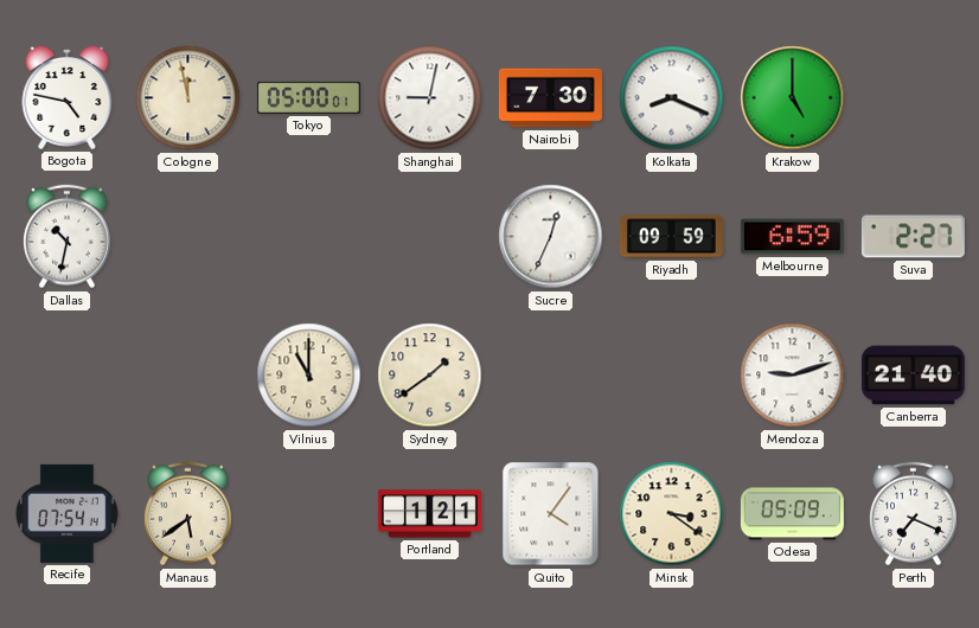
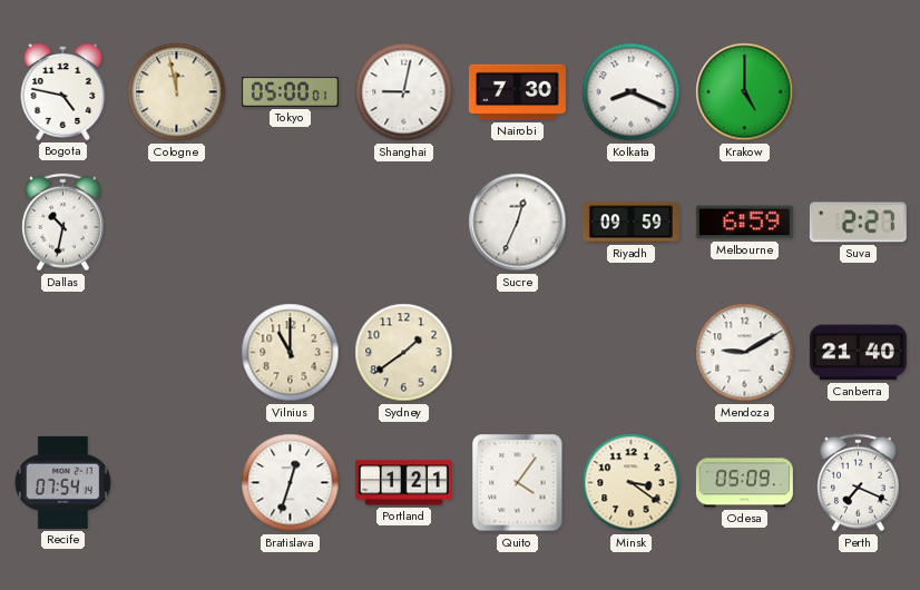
Mendoza: 9:12 -> 9:10 (745, 353)
Manaus: 5:39 -> none (188, 514)
Bratislava: none -> 12:33 (291, 483)
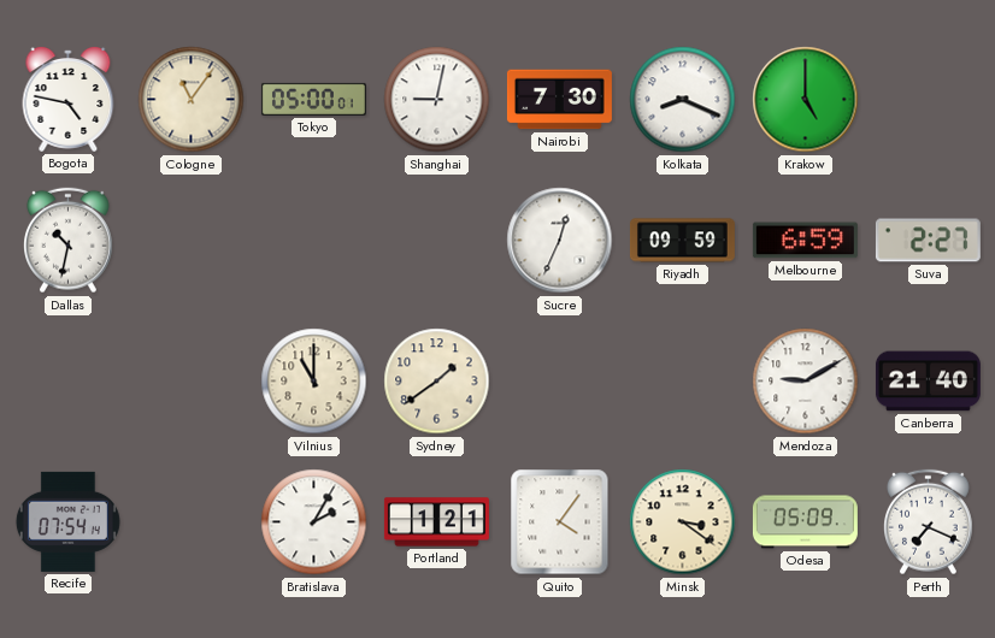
Cologne: 11:58 -> 11:06 (192, 100)
Bratislava: 12:33 -> 2:05 (314, 522)
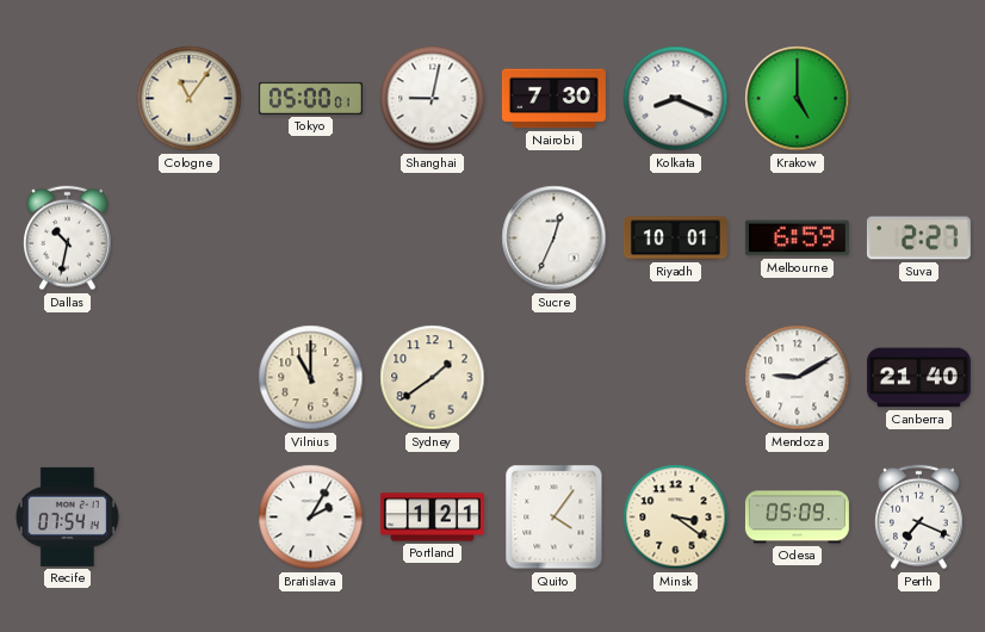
Bogota: 4:47 -> none (69, 100)
Riyadh: 09:59 -> 10:01 (675, 238)
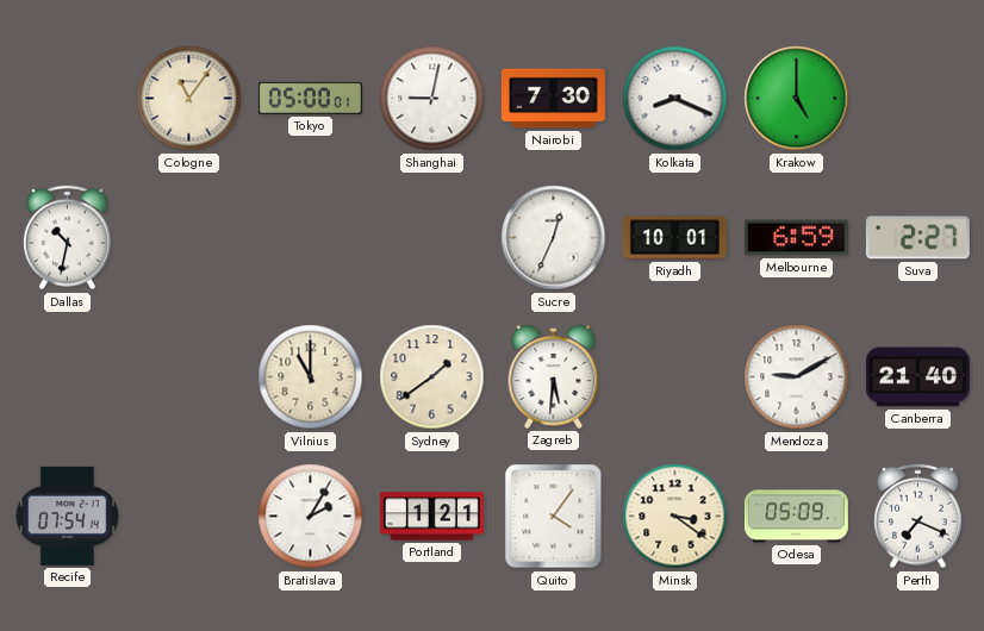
Zagreb: none -> 5:31 (554, 377)
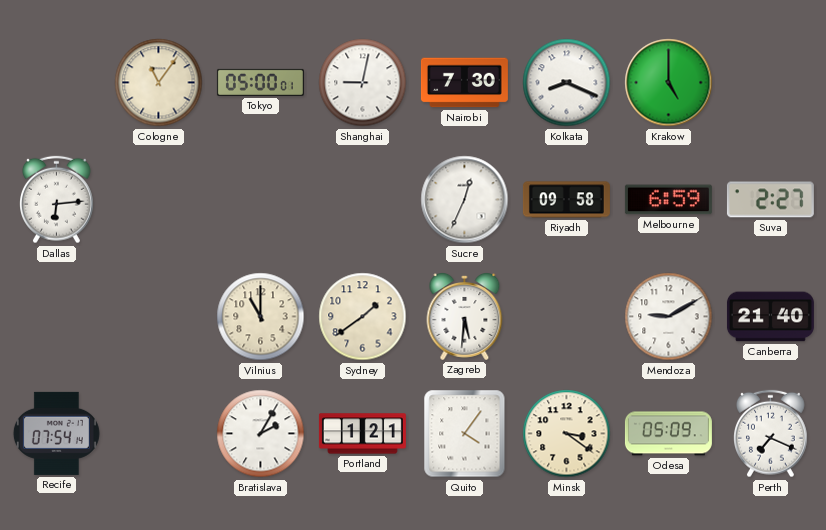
Dallas: 10:32 -> 6:14 (57, 200)
Riyadh: 10:01 -> 09:58 (566, 200)
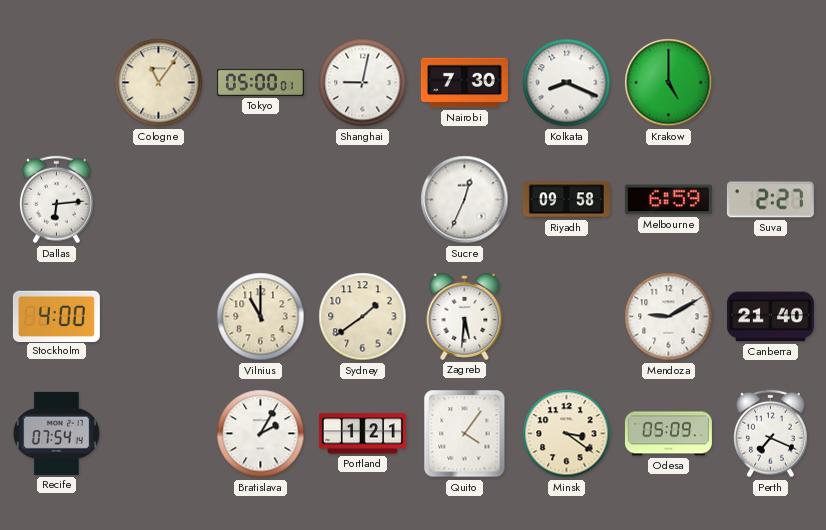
Stockholm: none -> 4:00 (56, 316)
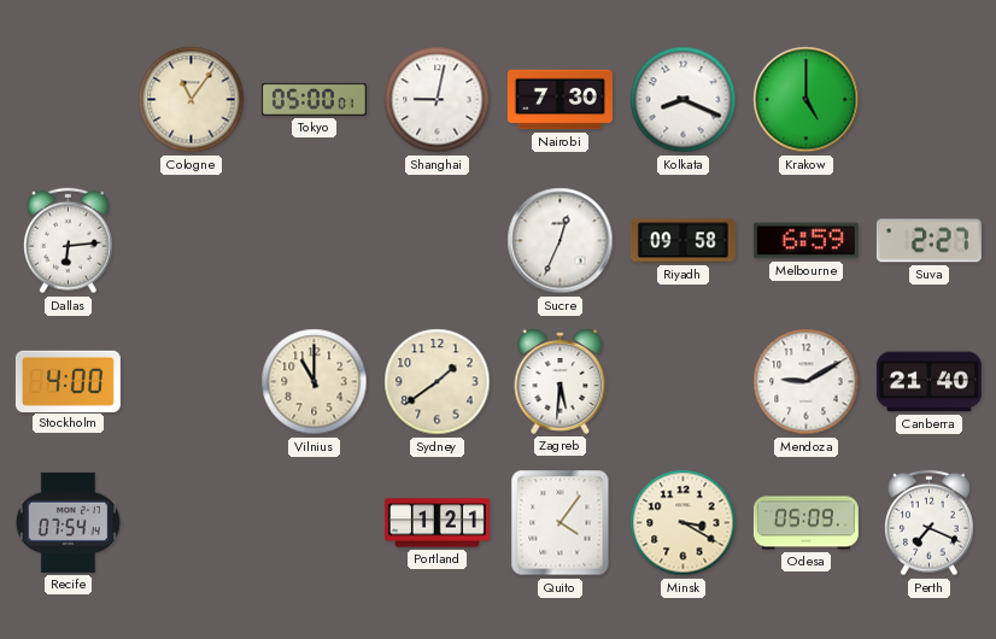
Bratislava: 2:05 -> none (261, 434)
Minsk: 3:21 -> 3:20 (684, 523)
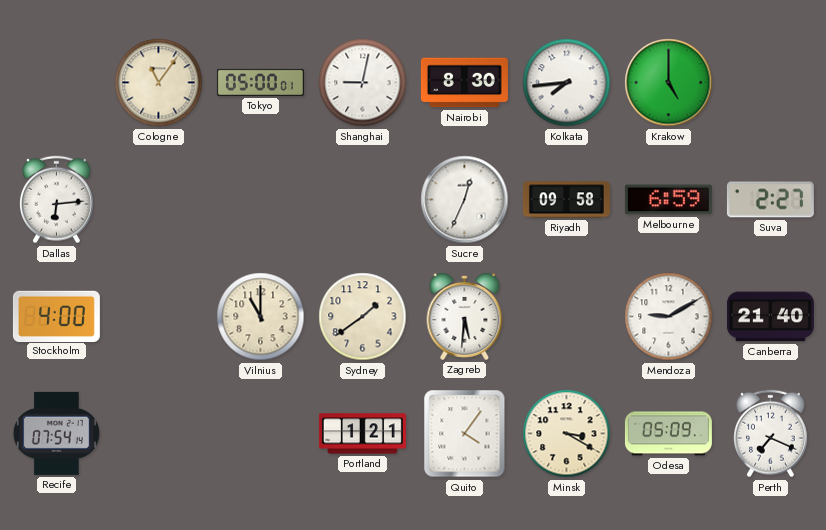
Nairobi: 7:30 -> 8:30 (464, 83)
Kolkata: 8:19 -> 7:44 (567, 83)
